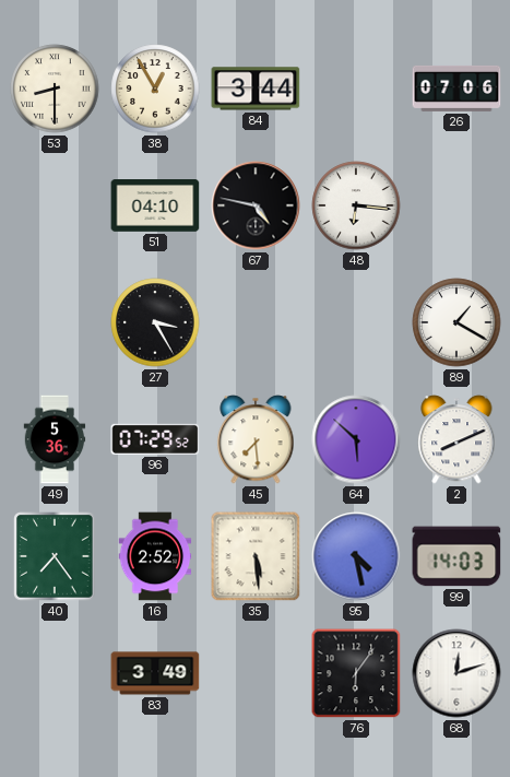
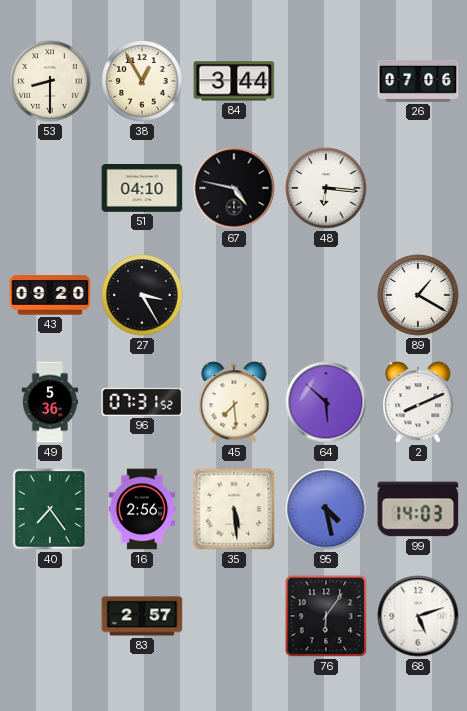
43: none -> 09:20 (50, 295)
96: 07:29 -> 07:31 (142, 402)
16: 2:52 -> 2:56 (142, 509)
83: 3:49 -> 2:57 (142, 616)
68: 12:12 -> 5:12 (418, 616)
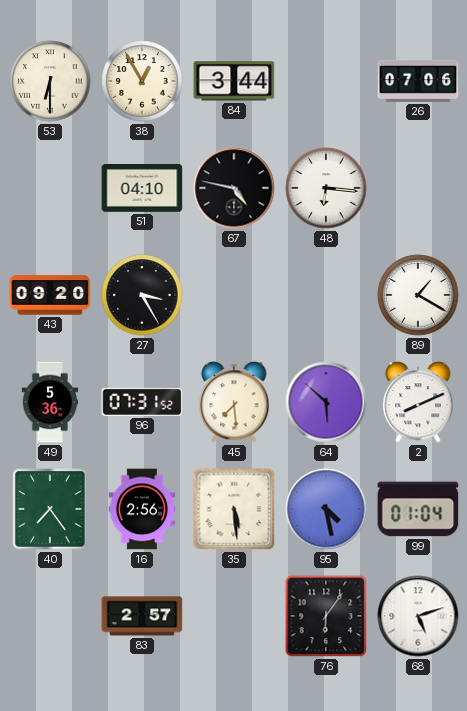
53: 8:30 -> 6:30 (50, 81)
99: 14:03 -> 01:04 (418, 509)
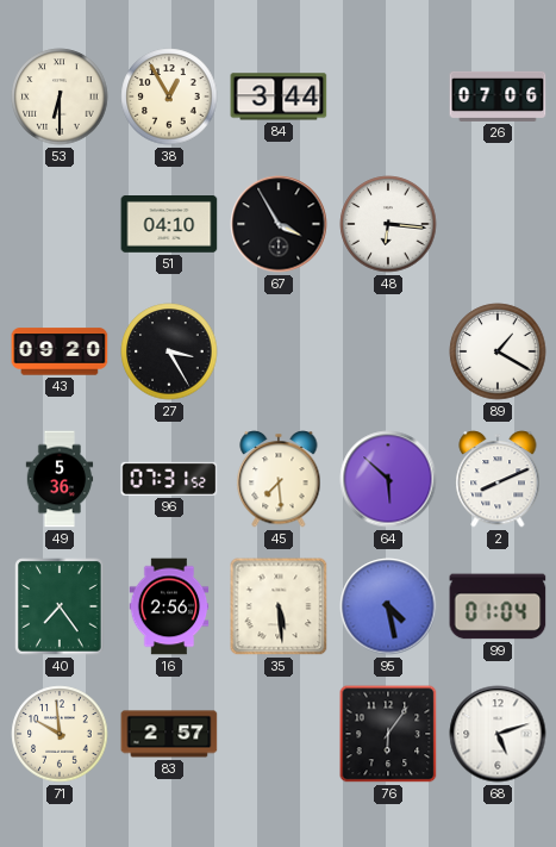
67: 4:47 -> 3:55 (279, 224)
71: none -> 9:59 (60, 734)
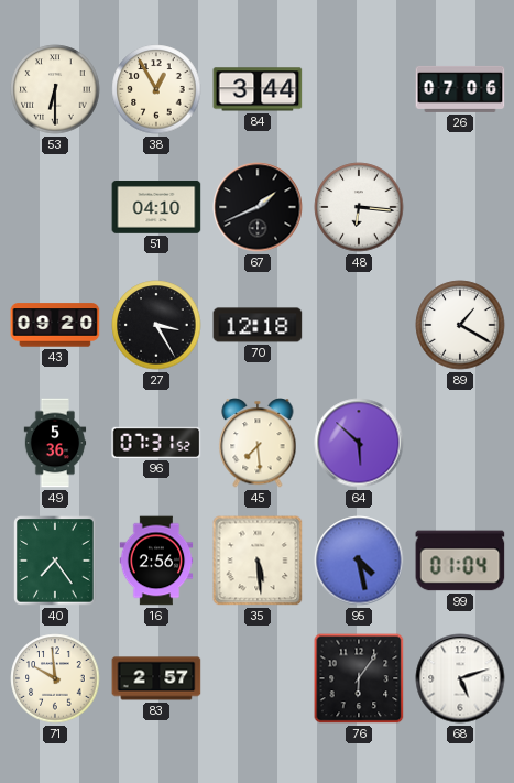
67: 3:55 -> 1:41 (258, 207)
70: none -> 12:18 (258, 325)
2: 8:11 -> none (498, 479)
